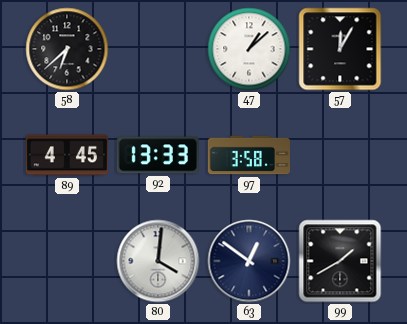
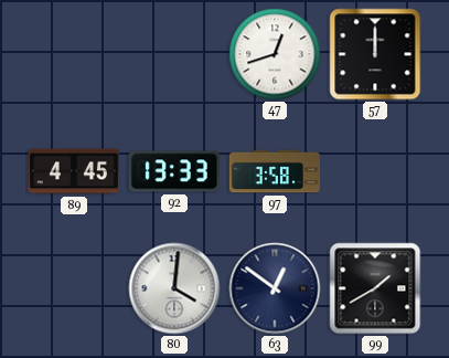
58: 6:38 -> none (67, 49)
47: 1:08 -> 12:42 (275, 54)
57: 12:05 -> 12:00 (375, 54)
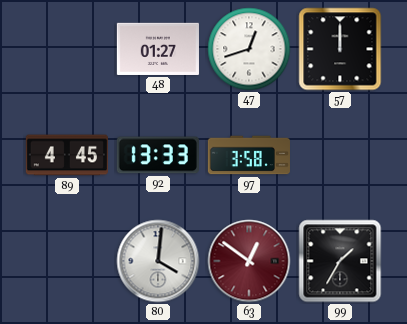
48: none -> 01:27 (158, 49)
63 dial: navy -> burgundy (249, 261)
99: 1:40 -> 1:35 (340, 261)
